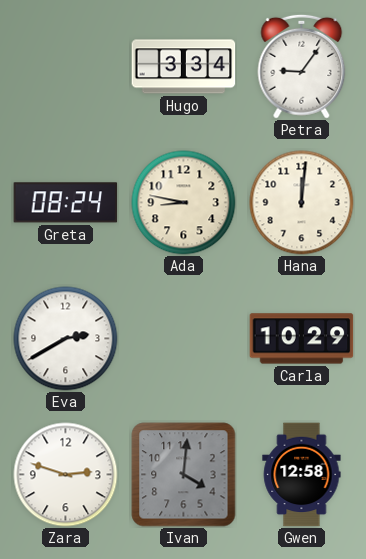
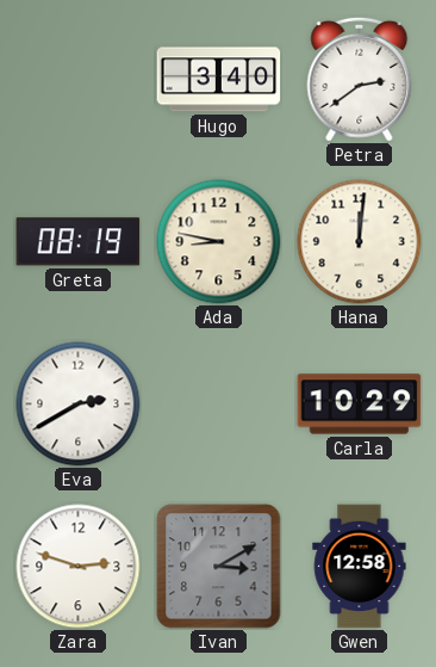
Hugo: 3:34 -> 3:40 (219, 80)
Petra: 9:06 -> 2:39 (360, 79)
Greta: 08:24 -> 08:19 (79, 242)
Ivan: 4:01 -> 3:10 (219, 567)
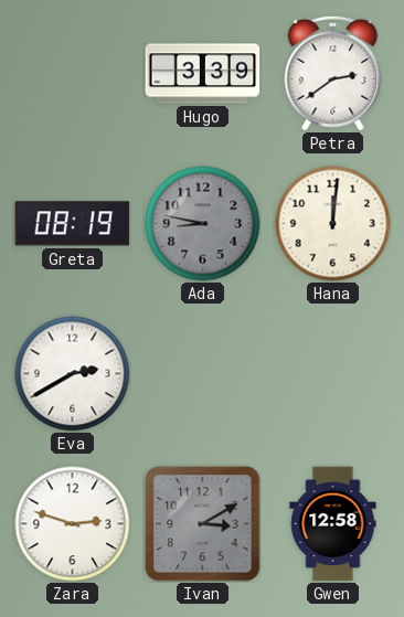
Hugo: 3:40 -> 3:39 (203, 74)
Ada dial: cream -> grey (203, 224)
Carla: 10:29 -> none (360, 404)
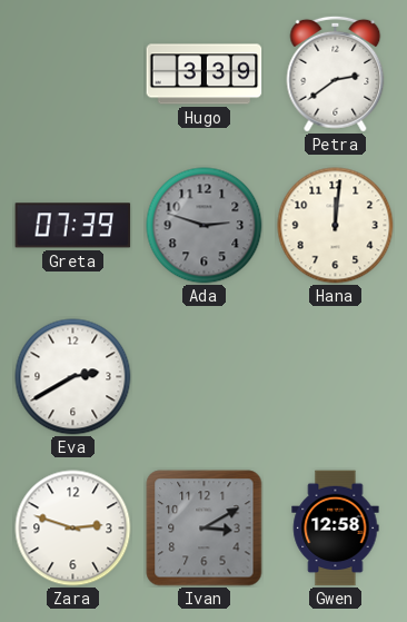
Greta: 08:19 -> 07:39 (73, 226)
Ada: 8:47 -> 2:48 (205, 226)
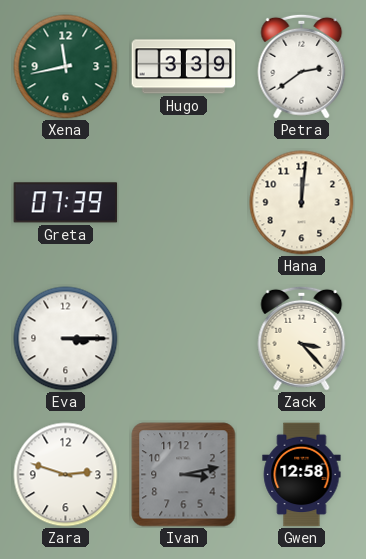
Xena: none -> 11:43 (66, 67)
Ada: 2:48 -> none (205, 226)
Eva: 2:40 -> 3:15 (66, 339)
Zack: none -> 3:23 (302, 338)
Ivan: 3:10 -> 3:13 (184, 475)
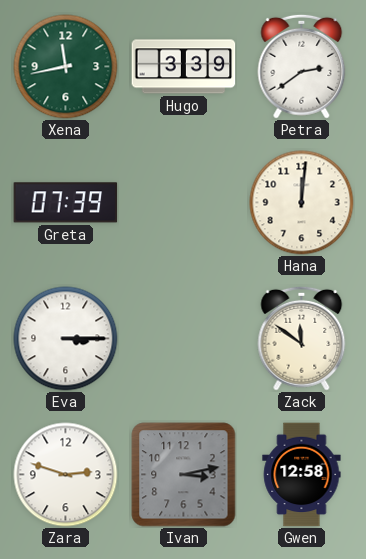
Zack: 3:23 -> 11:51 (302, 338)
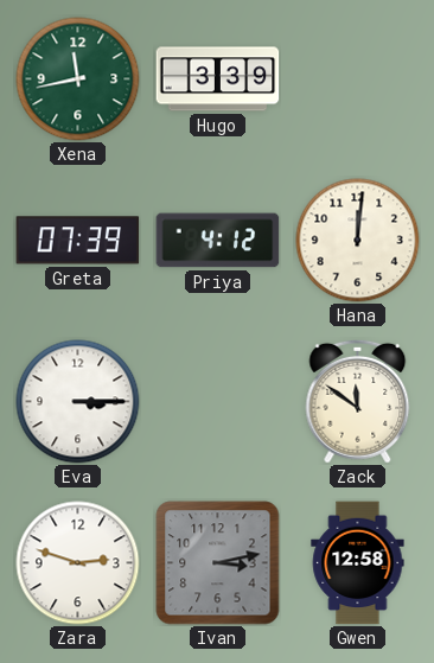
Petra: 2:39 -> none (302, 66)
Priya: none -> 4:12 (218, 241)
